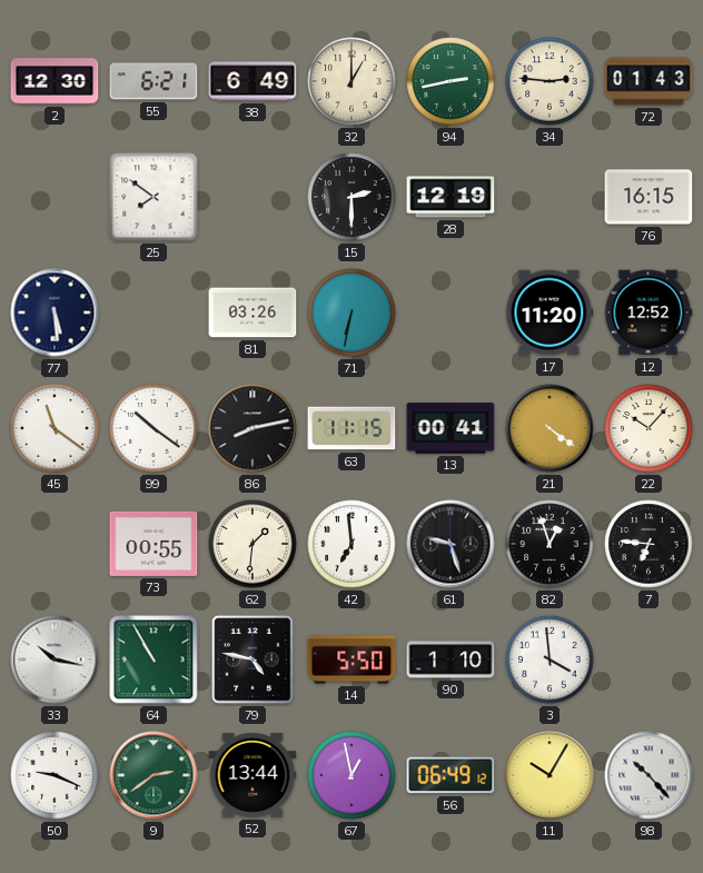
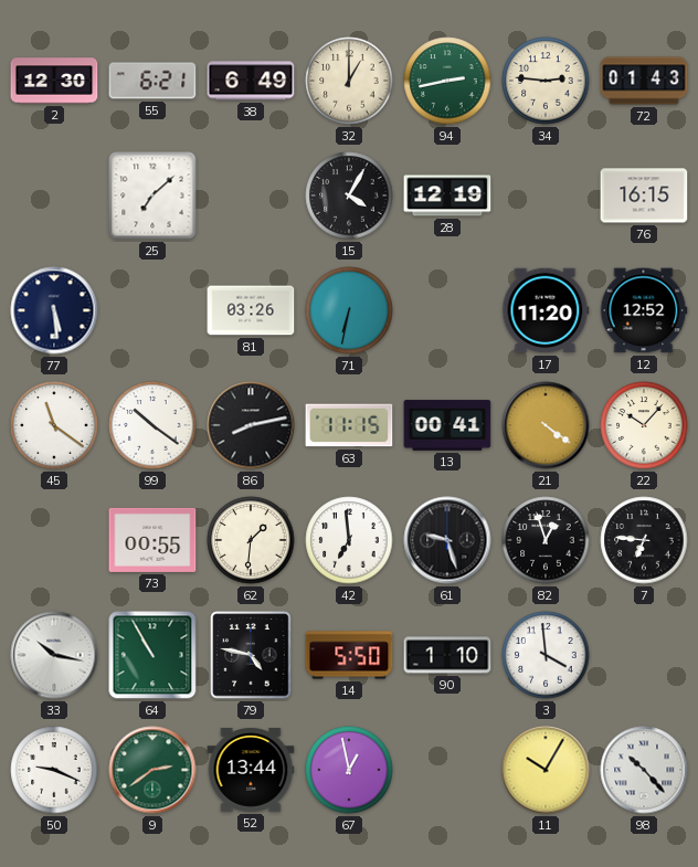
25: 7:51 -> 7:08 (152, 195)
15: 2:30 -> 4:05 (349, 195)
56: 06:49 -> none (450, 775)
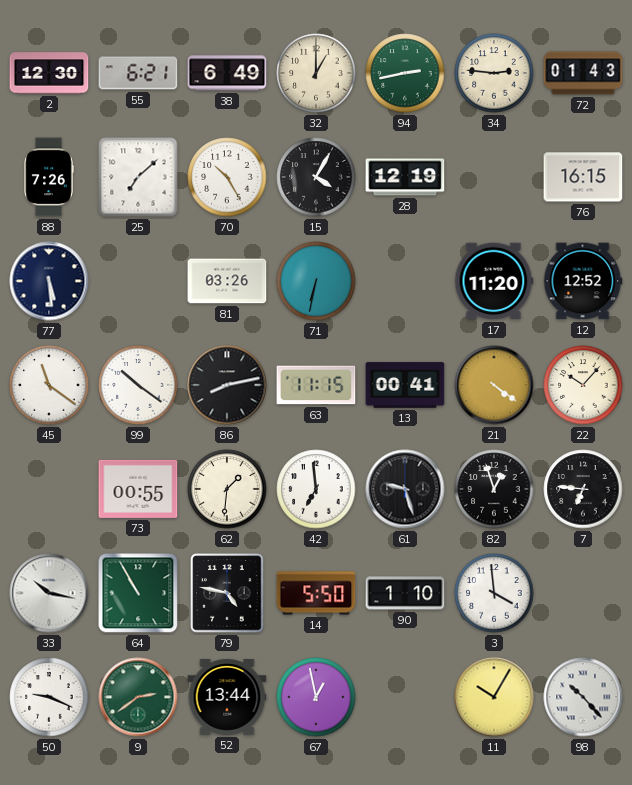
88: none -> 7:26 (49, 177)
70: none -> 10:25 (227, 177)
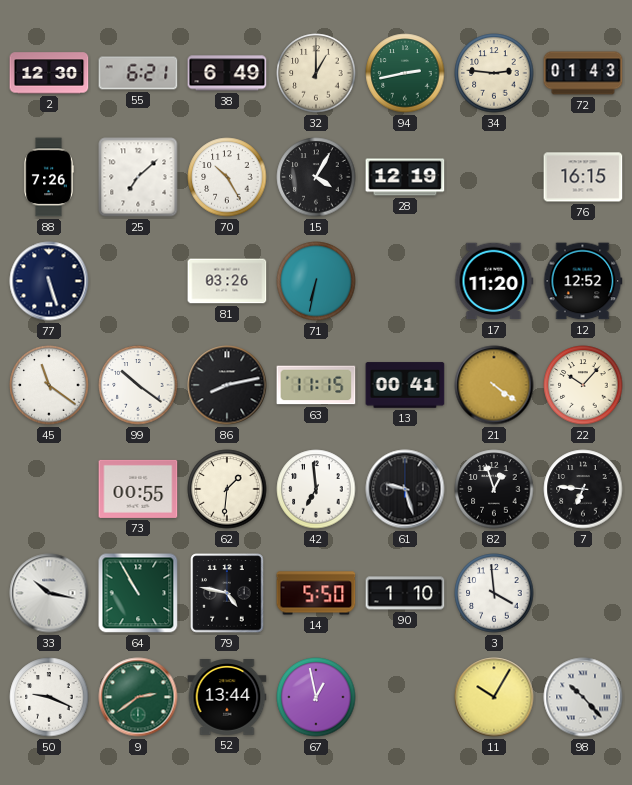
77: 5:29 -> 5:27 (49, 281)
